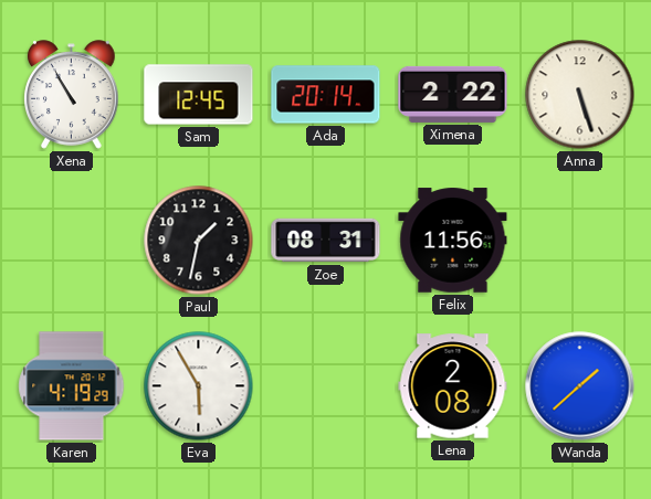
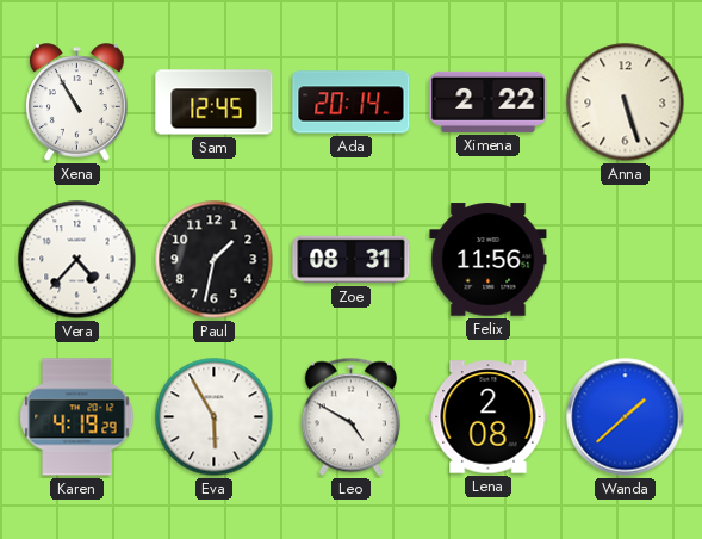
Vera: none -> 4:37 (77, 260)
Leo: none -> 4:50 (350, 417)
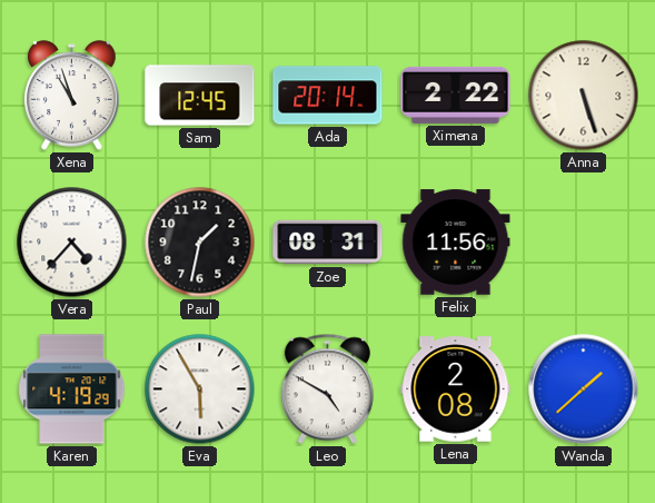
Xena: 10:55 -> 10:57 (72, 96)
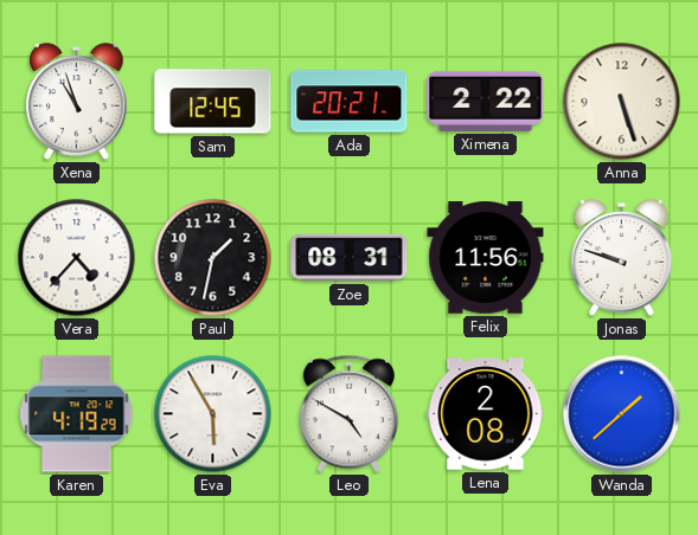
Ada: 20:14 -> 20:21 (350, 102)
Jonas: none -> 9:48 (622, 258)
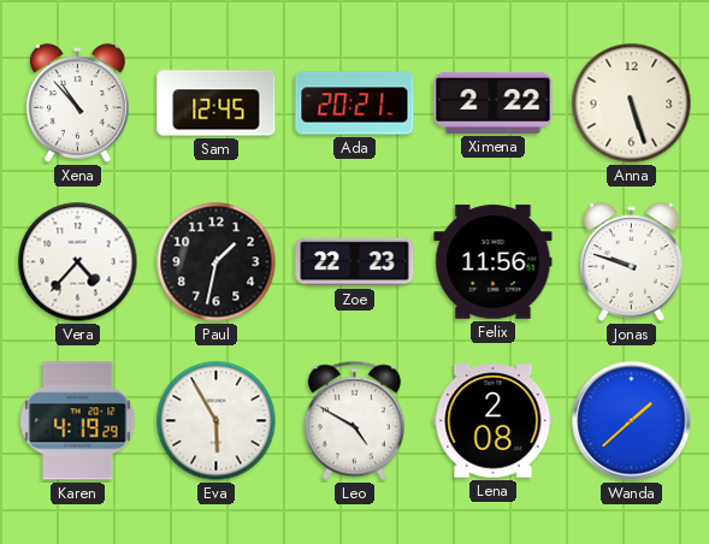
Xena: 10:57 -> 10:53 (78, 104)
Zoe: 08:31 -> 22:23 (355, 262)
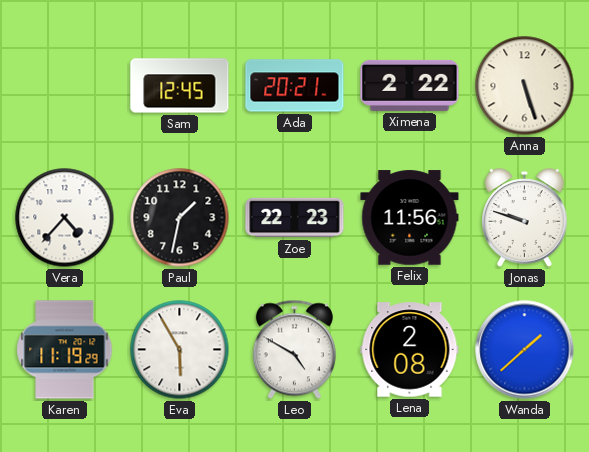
Xena: 10:53 -> none (78, 104)
Karen: 4:19 -> 11:19 (65, 350)
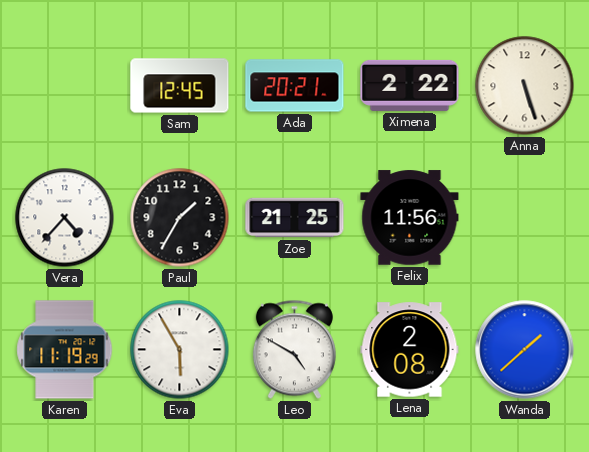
Paul: 1:32 -> 1:35 (180, 218)
Zoe: 22:23 -> 21:25 (295, 218)
Jonas: 9:48 -> none (525, 218)
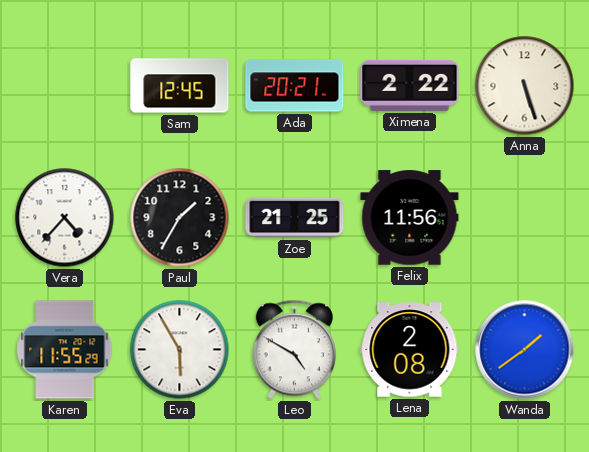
Karen: 11:19 -> 11:55 (65, 350)
Wanda: 1:38 -> 1:39 (525, 350)
